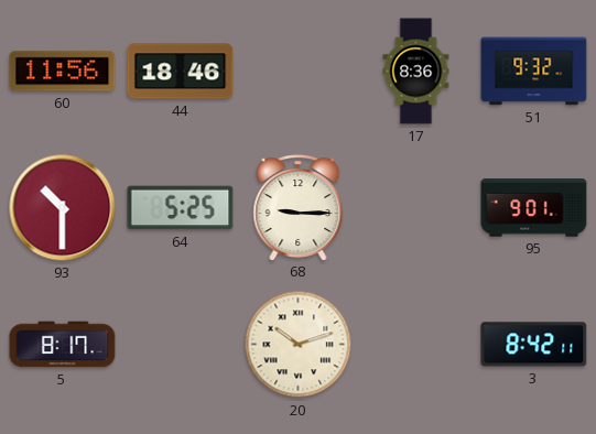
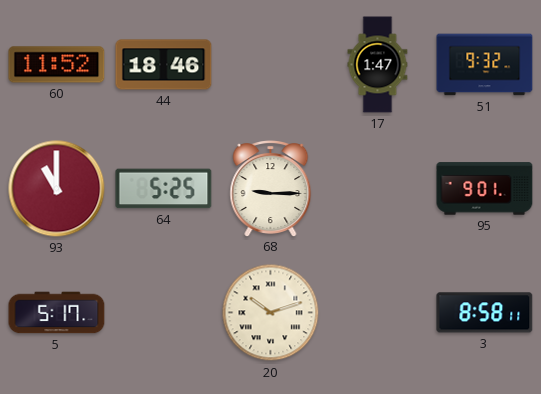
60: 11:56 -> 11:52 (57, 65)
17: 8:36 -> 1:47 (378, 65)
93: 10:30 -> 11:00 (57, 189)
5: 8:17 -> 5:17 (57, 313)
3: 8:42 -> 8:58 (485, 313)
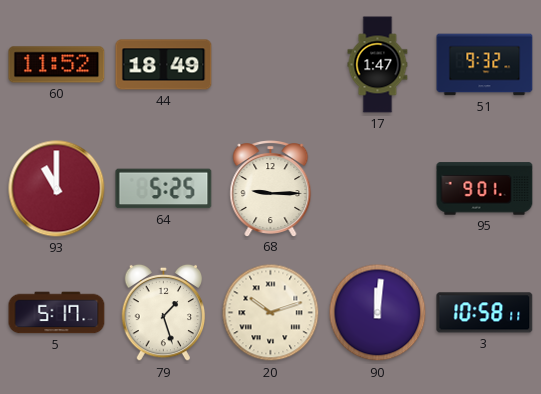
44: 18:46 -> 18:49 (164, 65)
79: none -> 1:27 (164, 313)
90: none -> 12:01 (378, 313)
3: 8:58 -> 10:58 (485, 313)
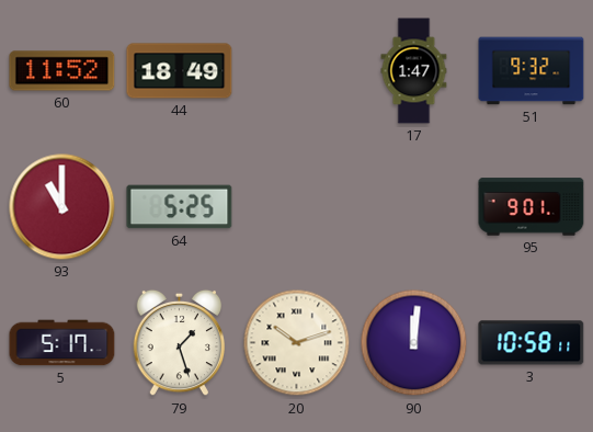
68: 9:15 -> none (271, 189)
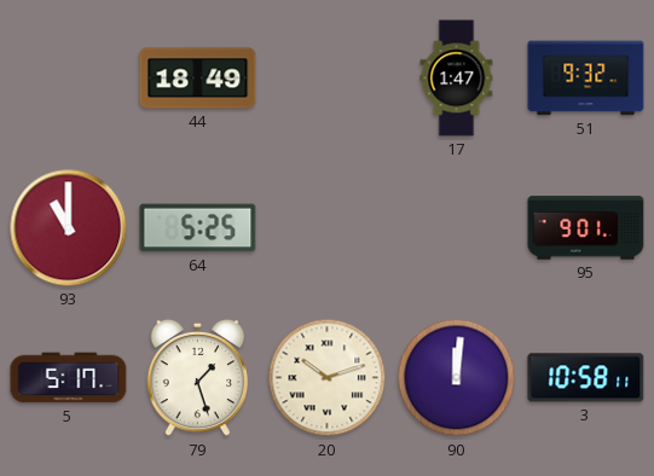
60: 11:52 -> none (62, 71)
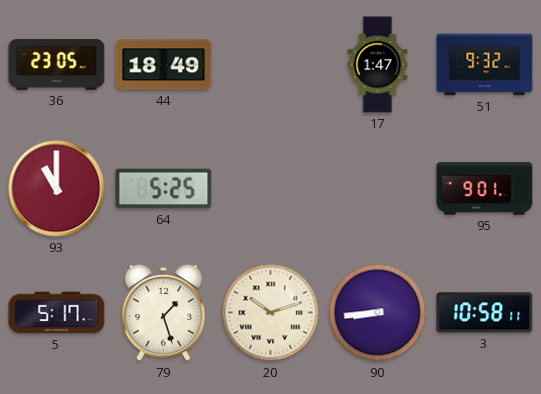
36: none -> 23:05 (57, 65)
90: 12:01 -> 8:44 (378, 313)
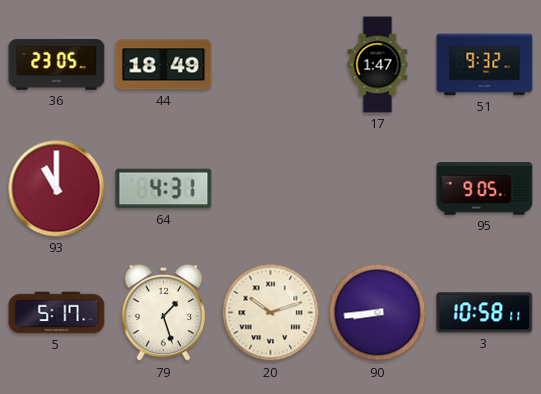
64: 5:25 -> 4:31 (164, 189)
95: 9:01 -> 9:05 (485, 189)
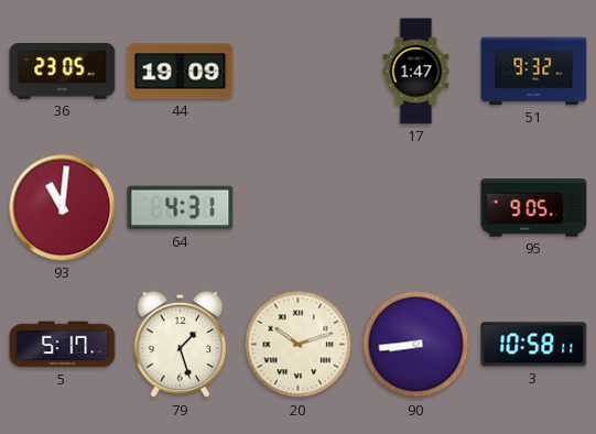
44: 18:49 -> 19:09 (181, 72)
93: 11:00 -> 11:01 (63, 208)
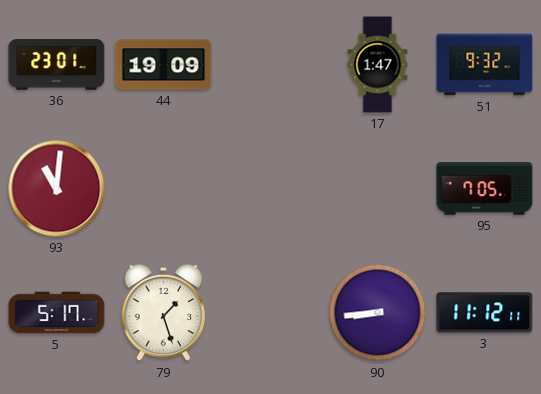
36: 23:05 -> 23:01 (57, 65)
64: 4:31 -> none (181, 208)
95: 9:05 -> 7:05 (485, 189)
20: 10:12 -> none (299, 345)
3: 10:58 -> 11:12 (485, 313)
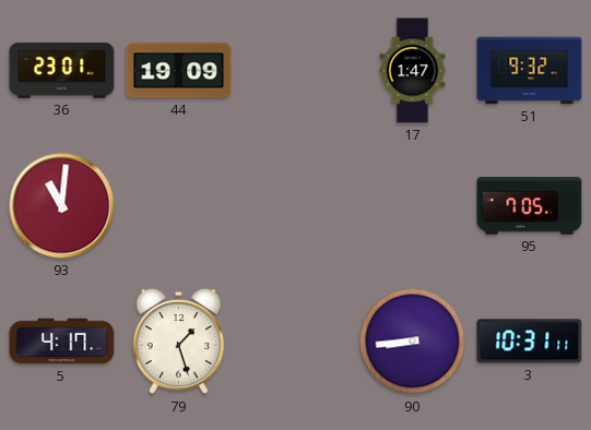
5: 5:17 -> 4:17 (62, 342)
3: 11:12 -> 10:31 (530, 342)
